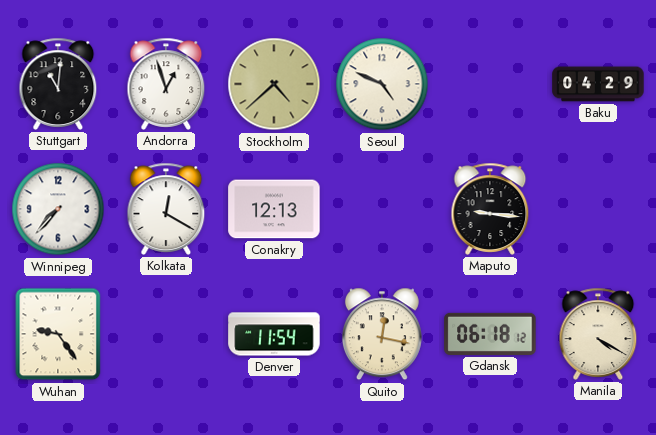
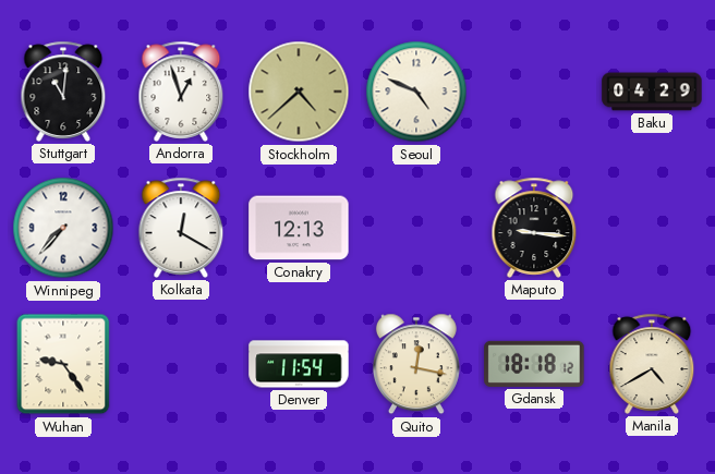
Gdansk: 06:18 -> 18:18 (534, 364)
Manila: 4:20 -> 4:40 (652, 364)
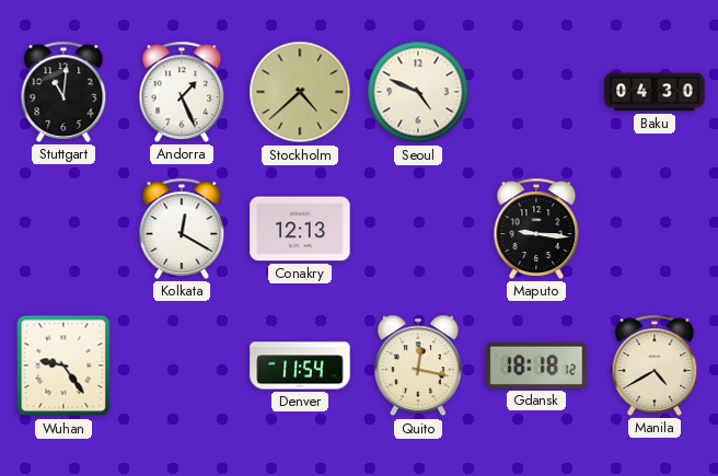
Andorra: 12:57 -> 1:26 (182, 92)
Baku: 04:29 -> 04:30 (655, 92)
Winnipeg: 7:37 -> none (63, 228)
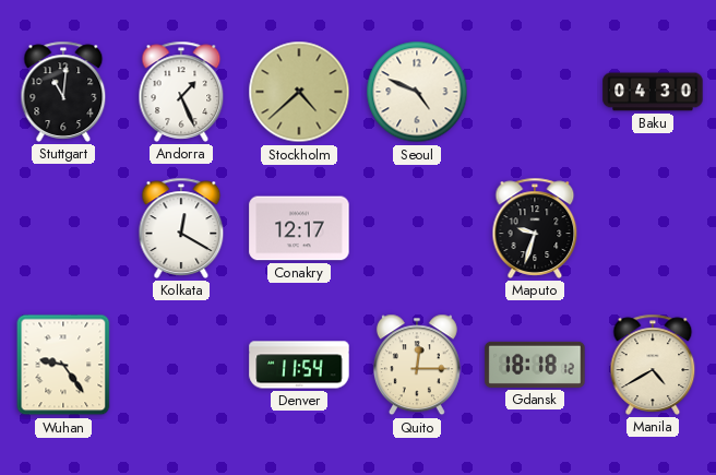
Conakry: 12:13 -> 12:17 (299, 228)
Maputo: 9:16 -> 9:33 (535, 228)
Quito: 12:17 -> 12:15 (417, 365)
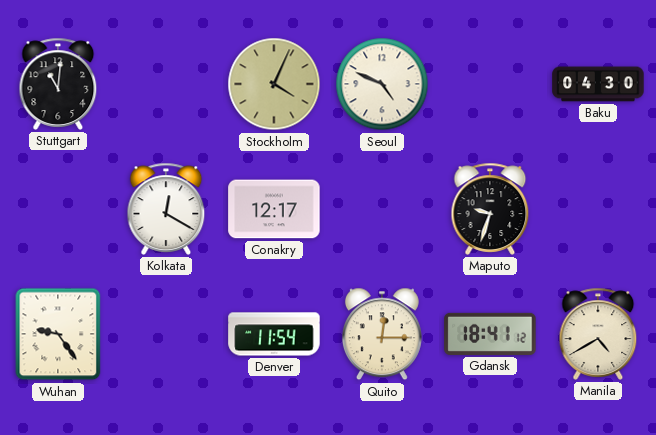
Andorra: 1:26 -> none (181, 92)
Stockholm: 4:38 -> 4:04 (274, 84)
Gdansk: 18:18 -> 18:41 (490, 334)
